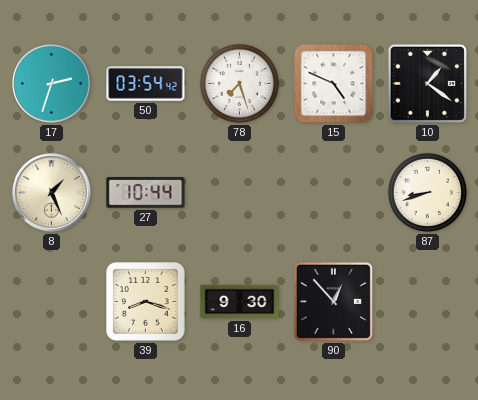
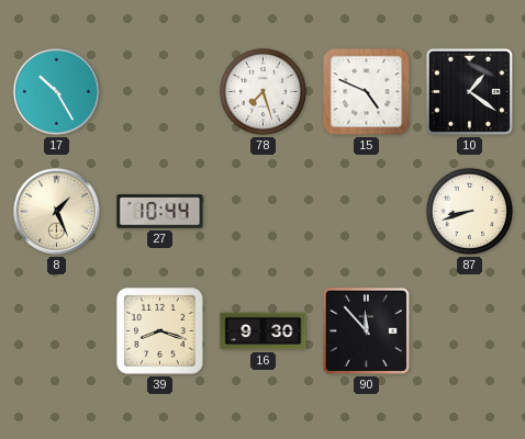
17: 2:33 -> 10:25 (57, 92)
50: 03:54 -> none (146, 84)
90: 12:53 -> 11:53 (366, 330)
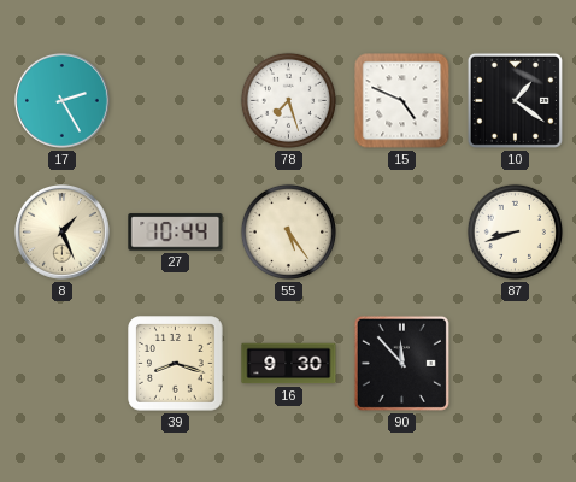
17: 10:25 -> 2:25 (63, 101)
55: none -> 5:24 (288, 231)
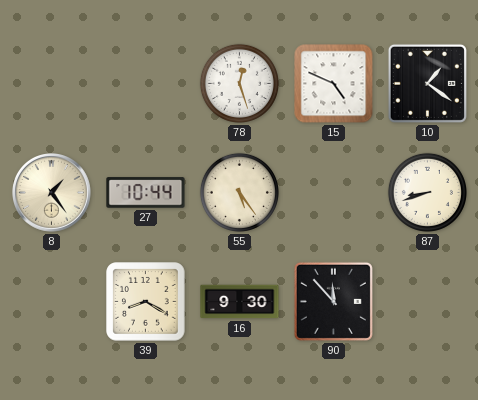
17: 2:25 -> none (63, 101)
78: 7:27 -> 12:27 (239, 83)
8: 1:26 -> 1:24 (52, 193)
39: 8:18 -> 8:20 (146, 302)
